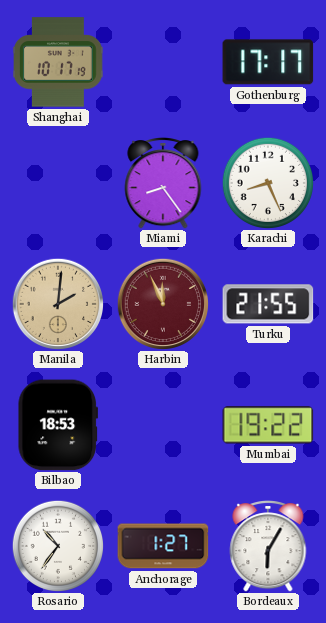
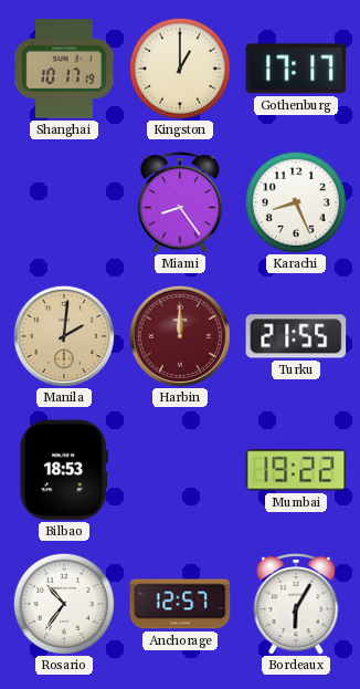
Kingston: none -> 1:00 (179, 67)
Harbin: 11:56 -> 12:00 (179, 335)
Anchorage: 1:27 -> 12:57 (180, 604)
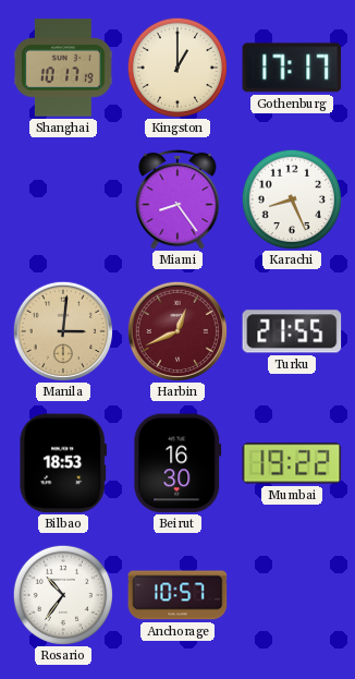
Manila: 2:01 -> 3:01 (62, 330)
Harbin: 12:00 -> 12:41 (176, 330)
Beirut: none -> 16:30 (177, 463)
Anchorage: 12:57 -> 10:57 (177, 595)
Bordeaux: 6:05 -> none (296, 605)
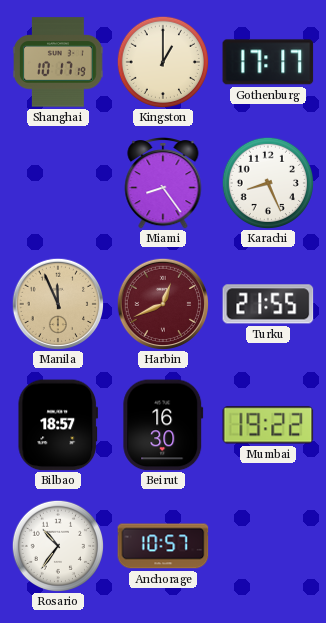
Manila: 3:01 -> 11:56 (57, 303)
Bilbao: 18:53 -> 18:57 (57, 425)
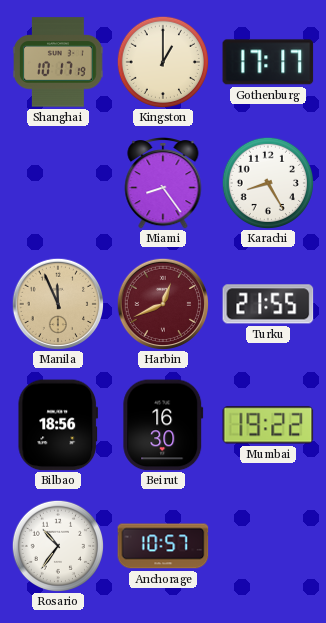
Karachi: 8:26 -> 8:25 (267, 182)
Bilbao: 18:57 -> 18:56 (57, 425)
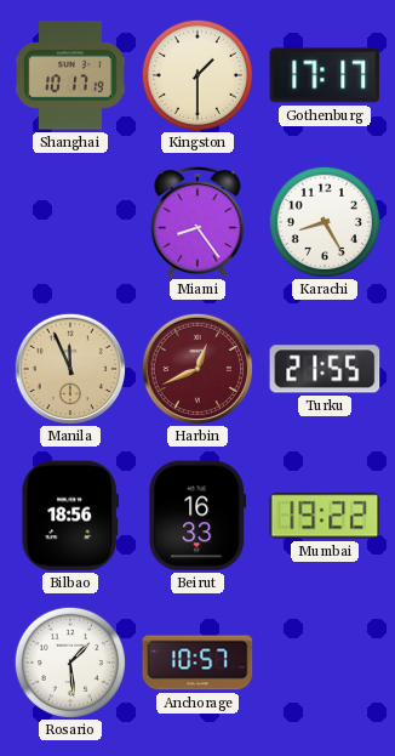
Kingston: 1:00 -> 1:30 (196, 74)
Beirut: 16:30 -> 16:33 (198, 516)
Rosario: 10:36 -> 1:29 (69, 661)
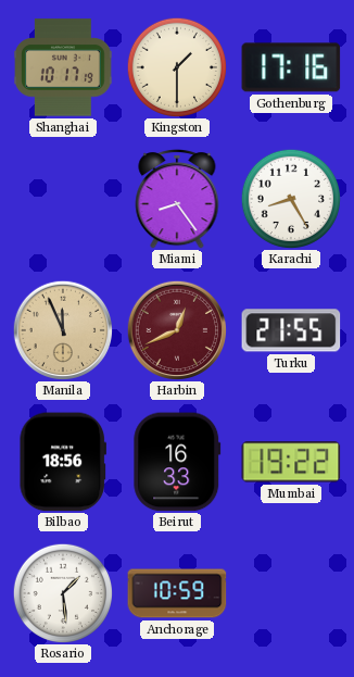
Gothenburg: 17:17 -> 17:16 (291, 67)
Anchorage: 10:57 -> 10:59 (177, 593)
